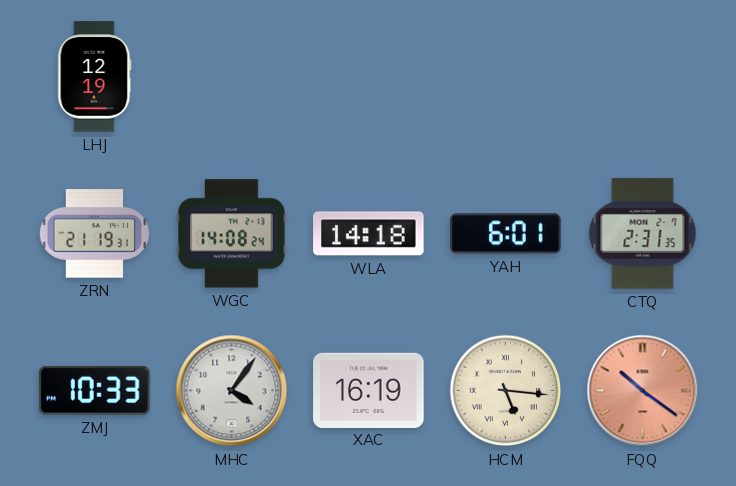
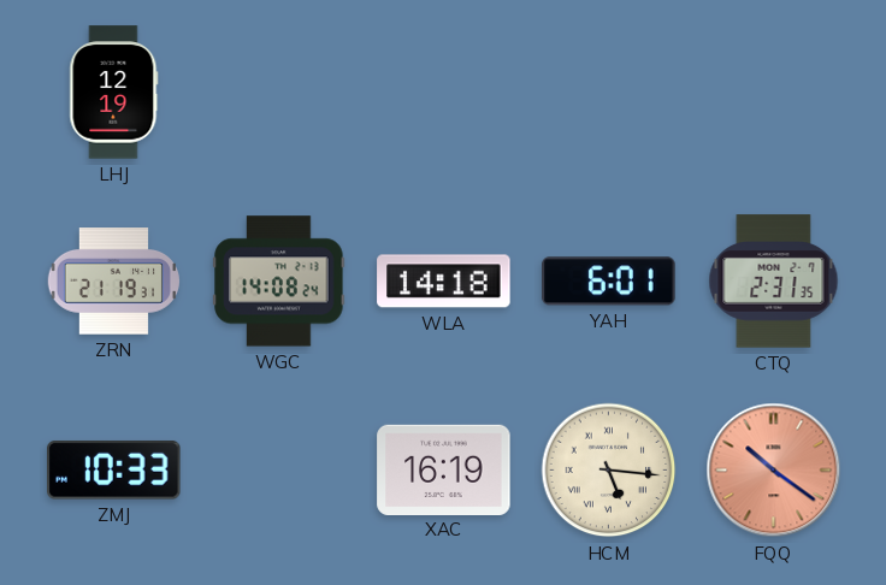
MHC: 4:06 -> none (232, 391)
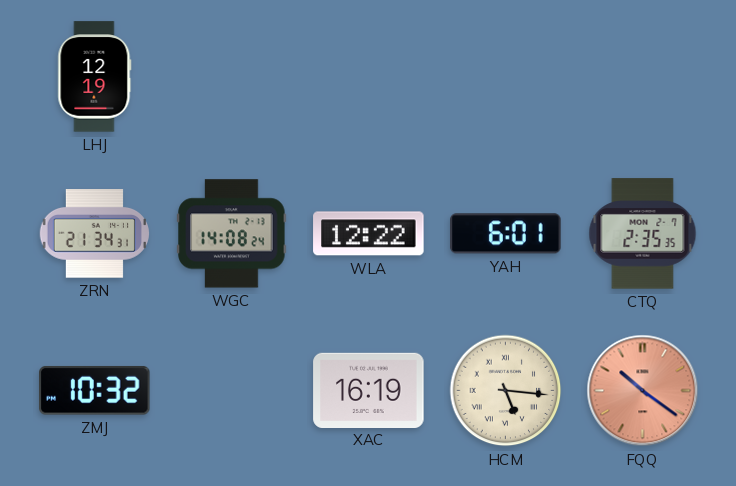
ZRN: 21:19 -> 21:34 (94, 234)
WLA: 14:18 -> 12:22 (369, 234)
CTQ: 2:31 -> 2:35 (643, 234)
ZMJ: 10:33 -> 10:32 (95, 391)
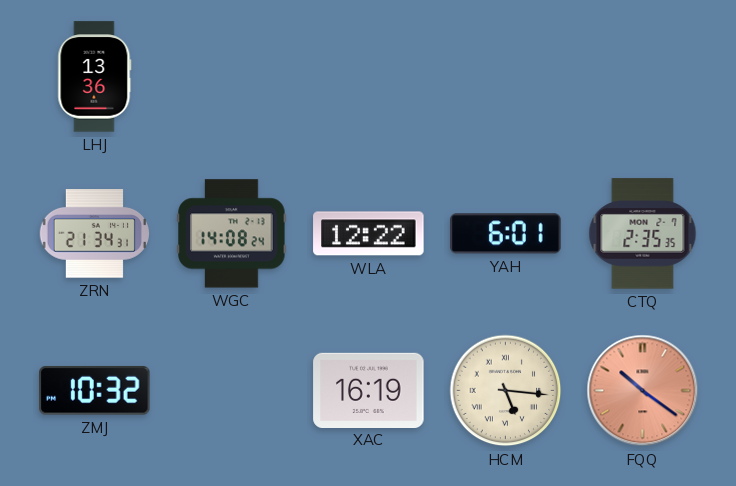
LHJ: 12:19 -> 13:36 (95, 77)
